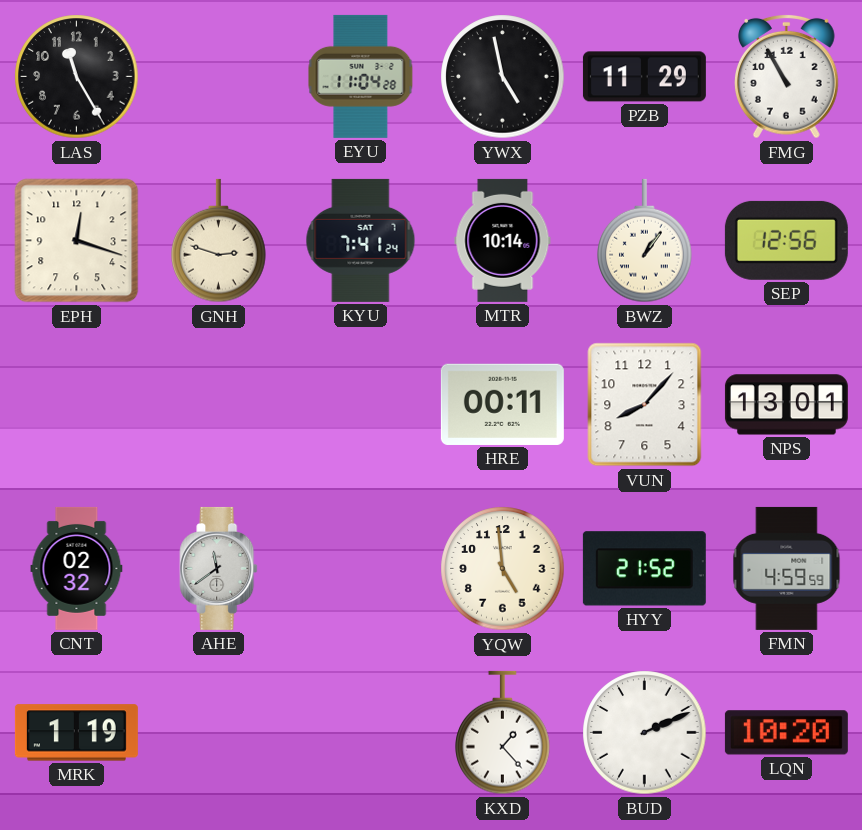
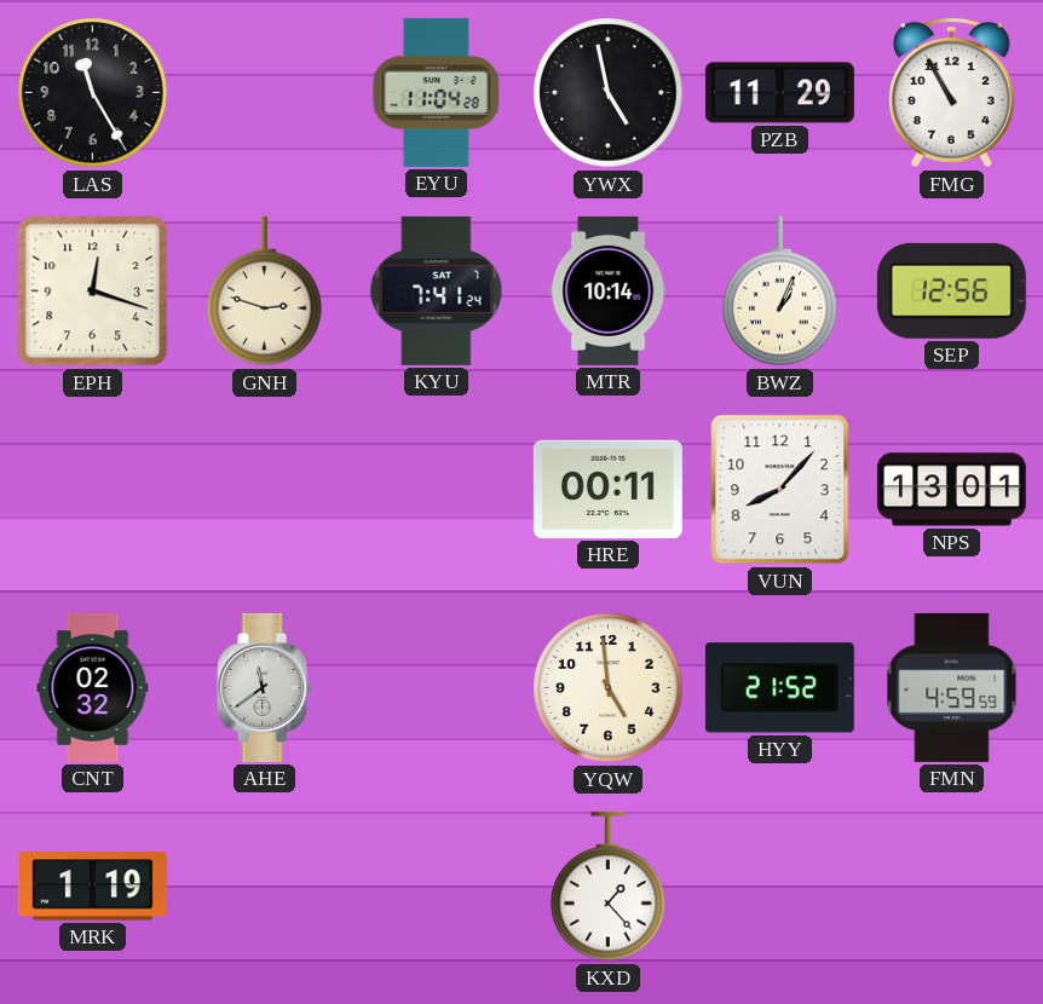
BWZ: 1:06 -> 1:04 (780, 292)
BUD: 2:11 -> none (645, 733)
LQN: 10:20 -> none (786, 733)
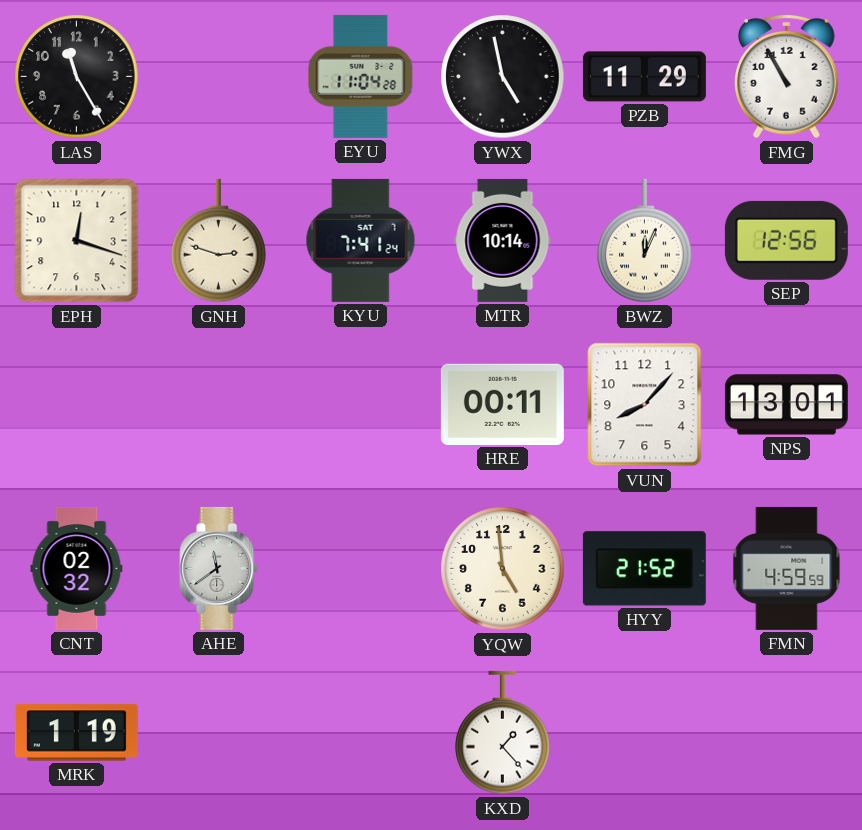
BWZ: 1:04 -> 12:04 (645, 241)
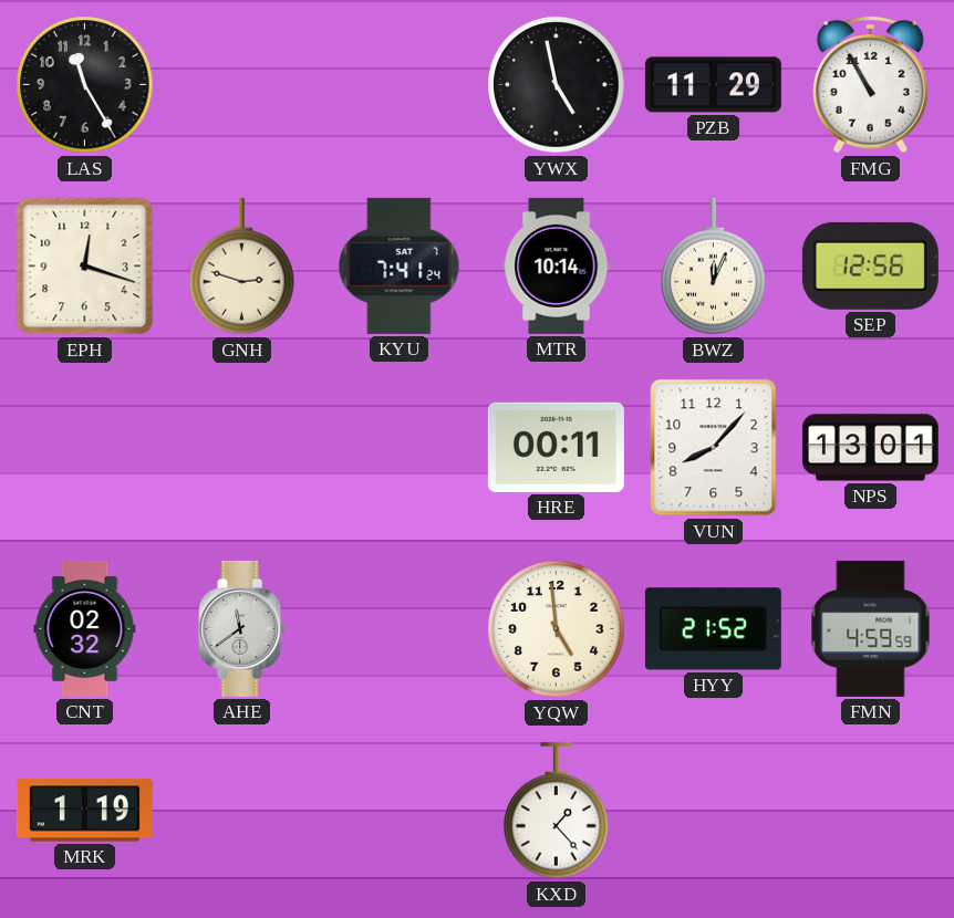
EYU: 11:04 -> none (361, 76)
